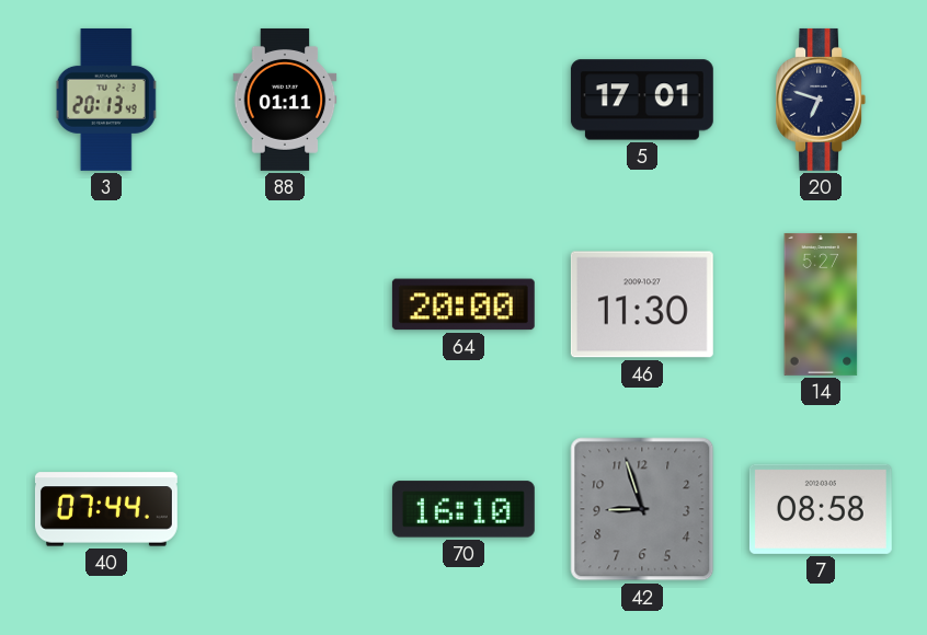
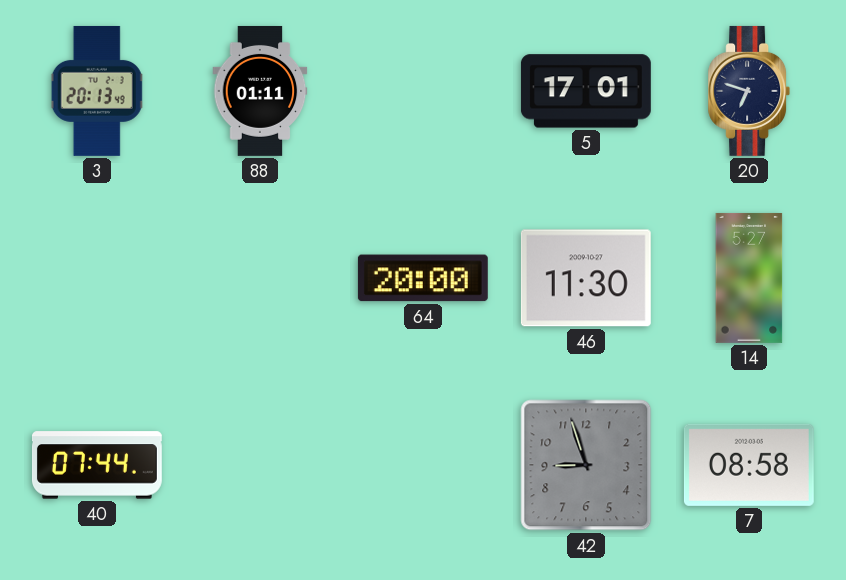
70: 16:10 -> none (463, 509)
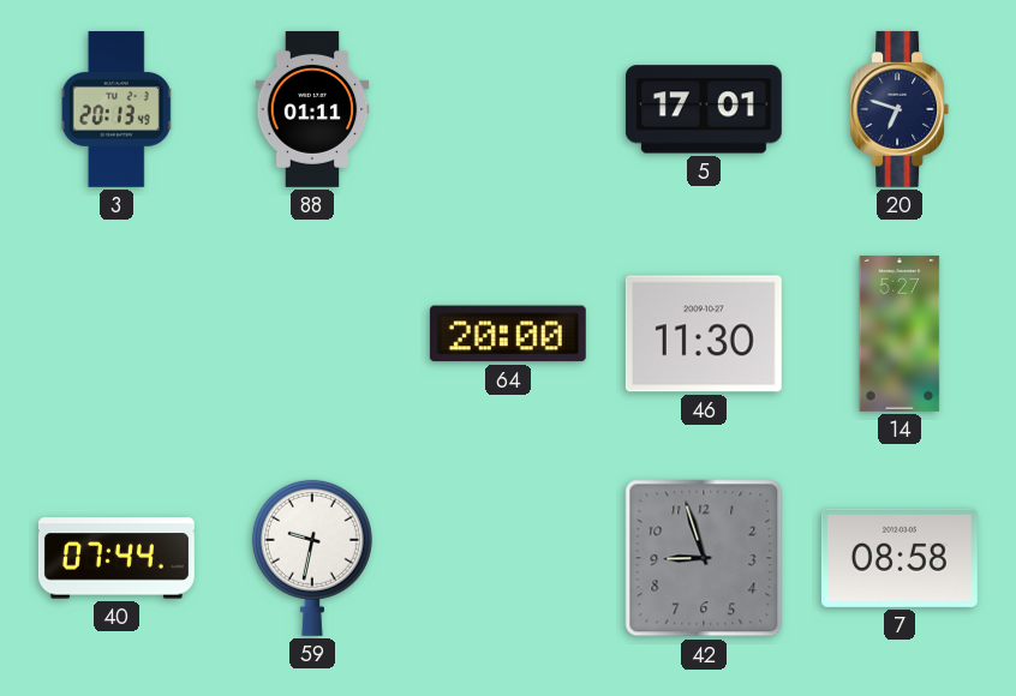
59: none -> 9:32 (312, 558)
